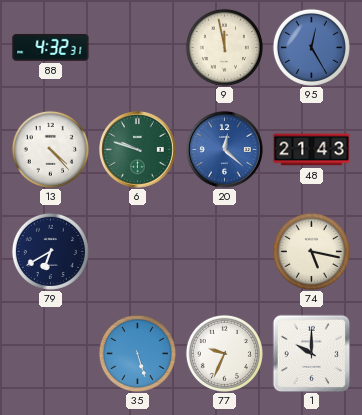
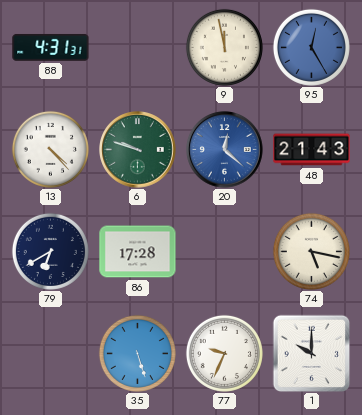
88: 4:32 -> 4:31 (51, 47)
86: none -> 17:28 (138, 252)
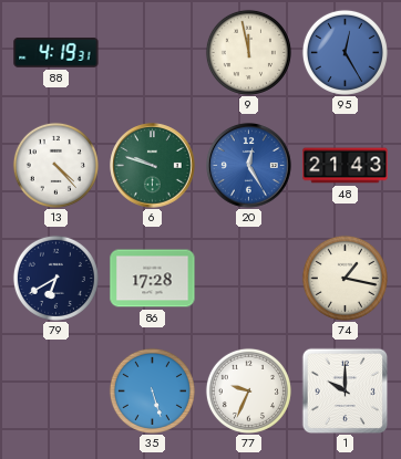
88: 4:31 -> 4:19 (56, 52)
20: 12:22 -> 12:25 (249, 166)
74: 5:17 -> 1:17 (345, 278)
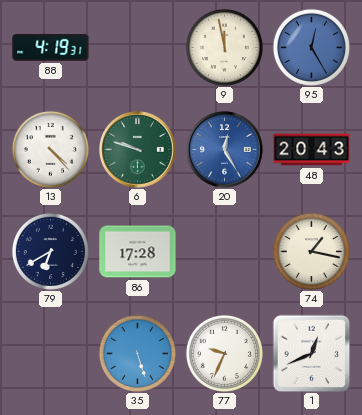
48: 21:43 -> 20:43 (312, 150)
1: 10:00 -> 12:41 (311, 353)
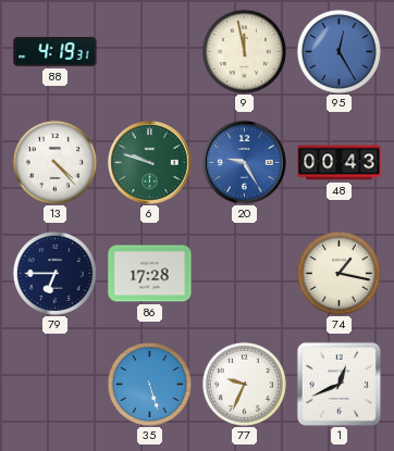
20: 12:25 -> 9:25 (245, 163)
48: 20:43 -> 00:43 (340, 163)
79: 6:40 -> 6:45 (54, 273)
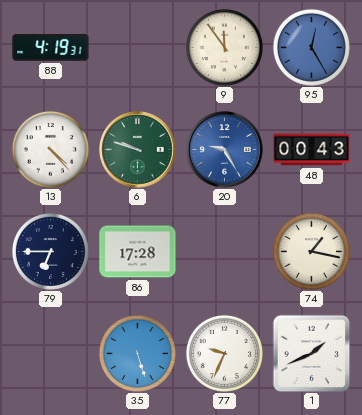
9: 11:58 -> 11:54 (224, 47)
1: 12:41 -> 1:41 (311, 353)
